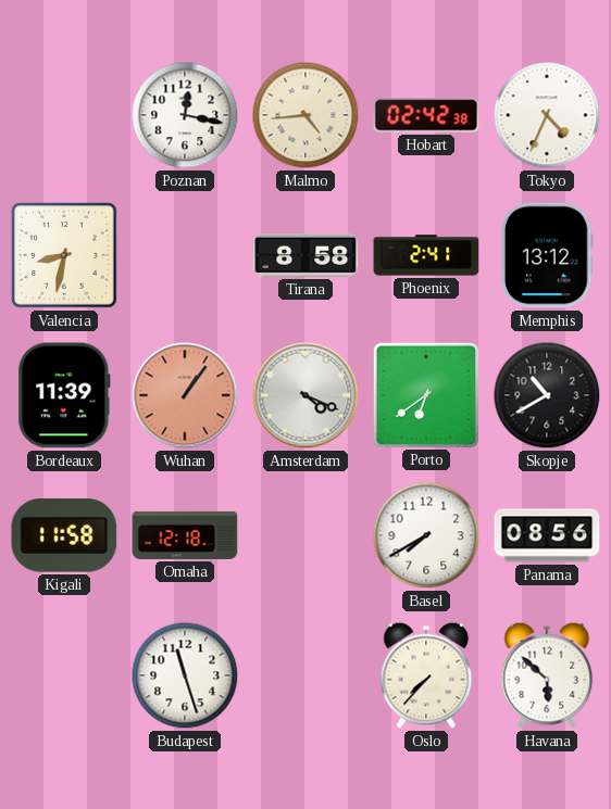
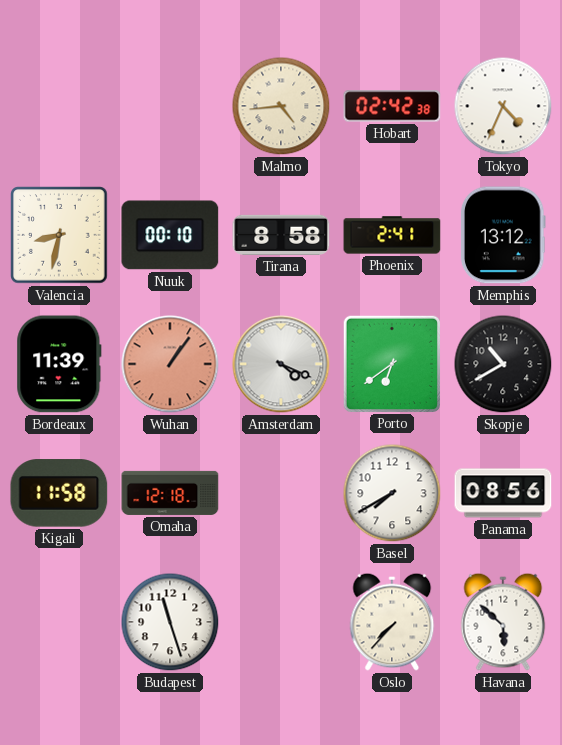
Poznan: 12:17 -> none (185, 115)
Nuuk: none -> 00:10 (170, 235)
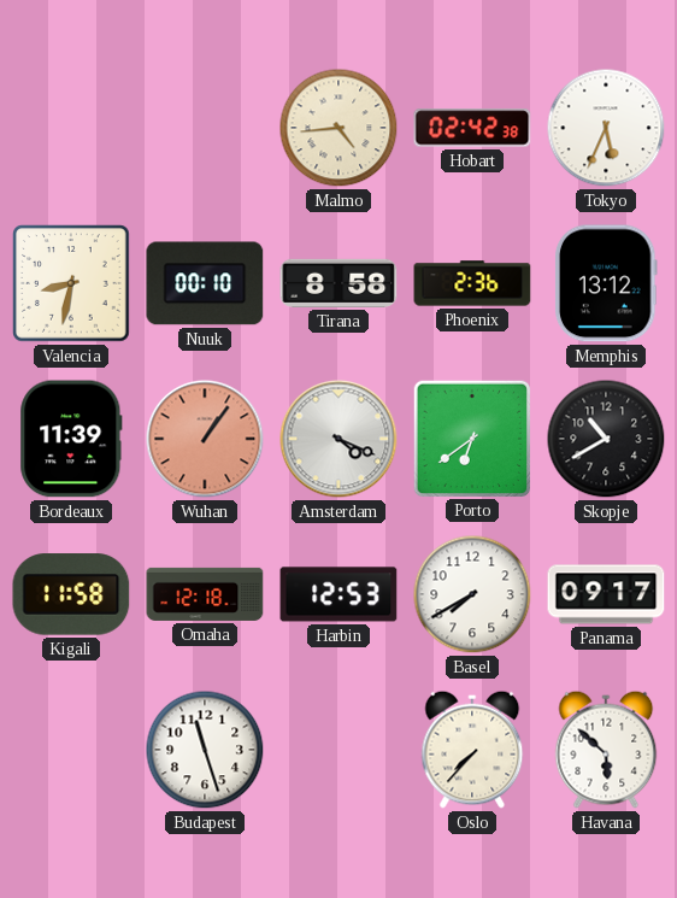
Tokyo: 4:34 -> 5:34 (606, 128)
Phoenix: 2:41 -> 2:36 (472, 283)
Harbin: none -> 12:53 (338, 594)
Panama: 08:56 -> 09:17 (606, 594)
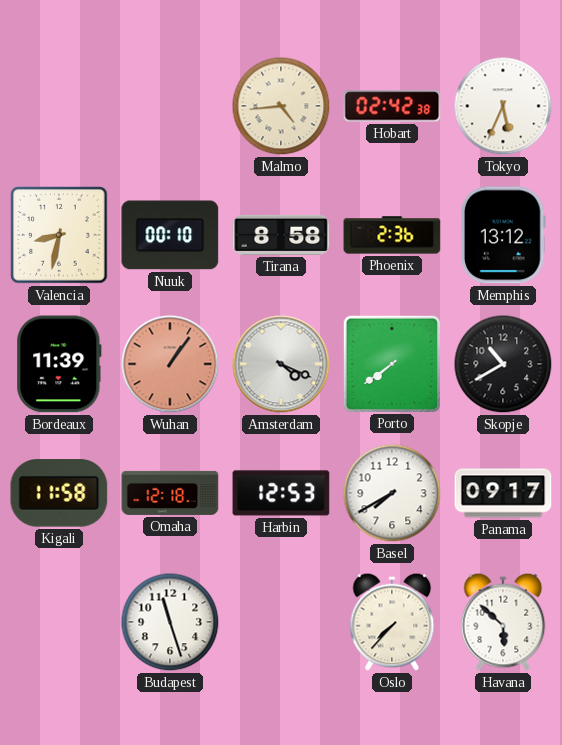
Porto: 6:39 -> 7:39 (391, 363)
